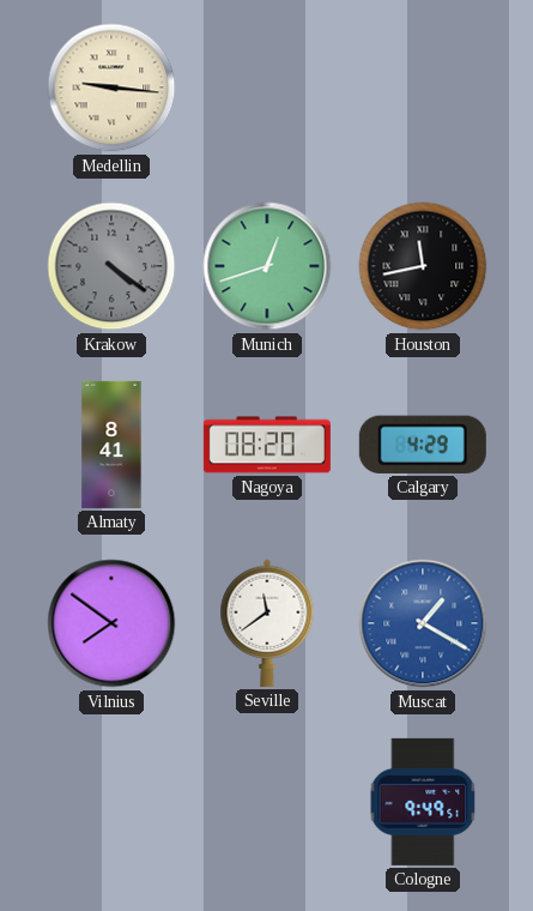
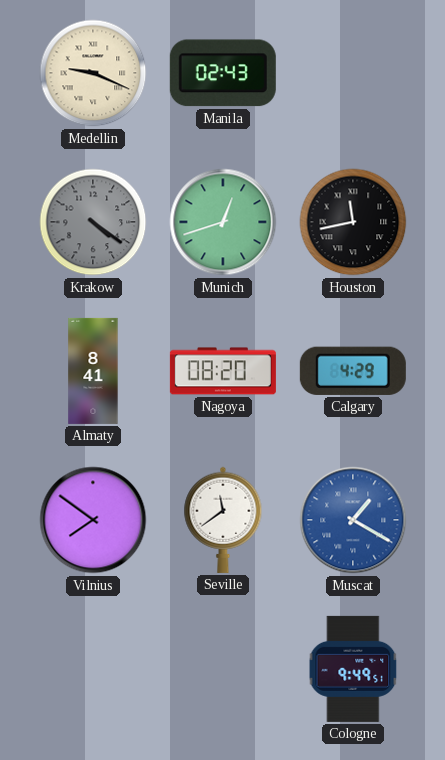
Medellin: 9:16 -> 9:19 (93, 73)
Manila: none -> 02:43 (223, 73)
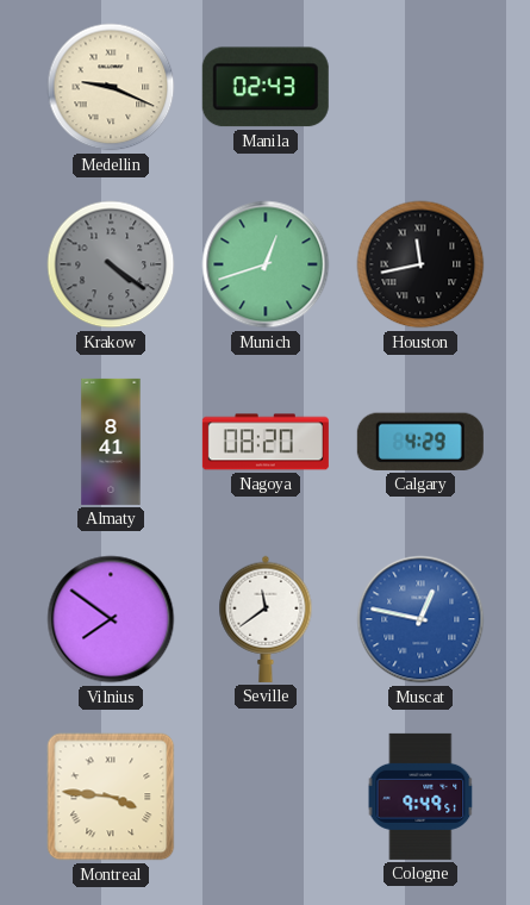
Muscat: 1:20 -> 12:47 (420, 619)
Montreal: none -> 3:46 (111, 797)
